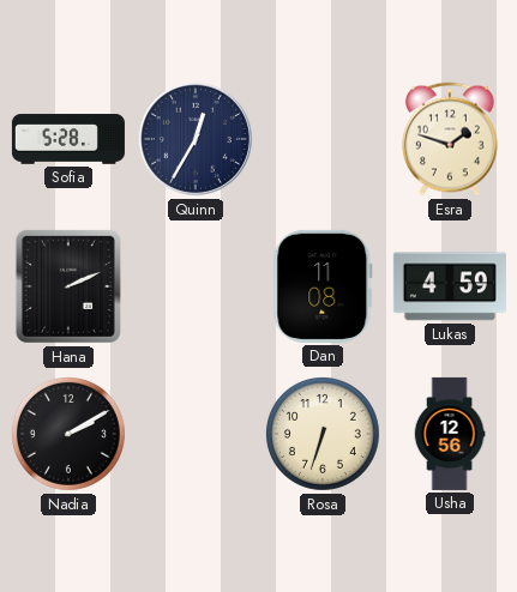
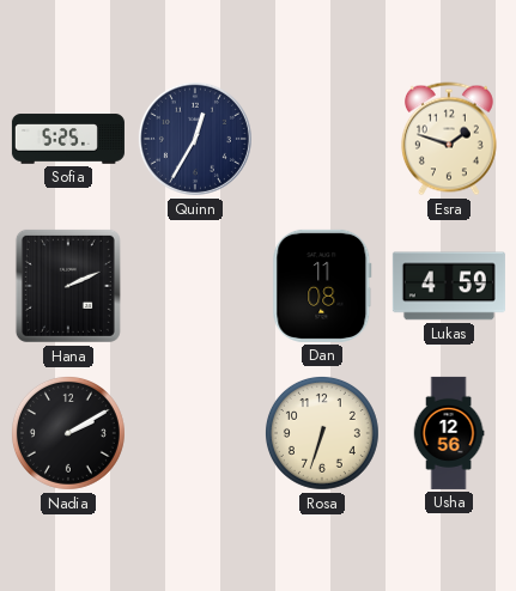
Sofia: 5:28 -> 5:25 (68, 139)
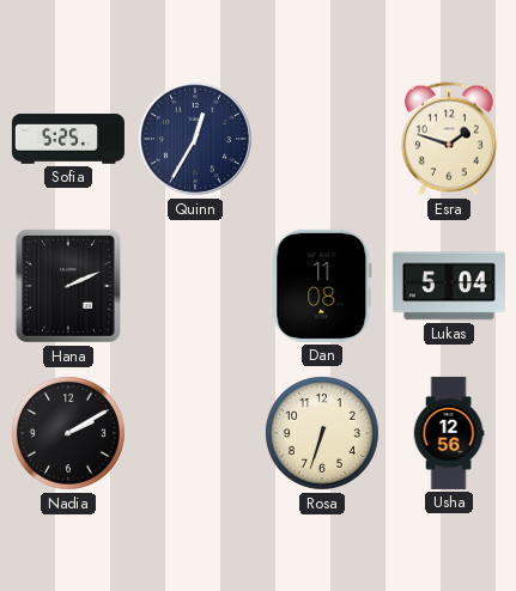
Lukas: 4:59 -> 5:04 (449, 286)
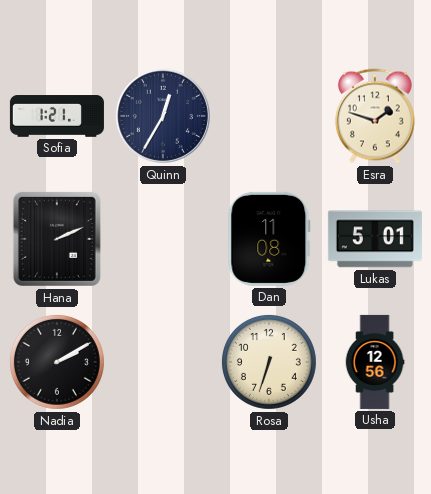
Sofia: 5:25 -> 1:21 (57, 116)
Lukas: 5:04 -> 5:01 (375, 239)
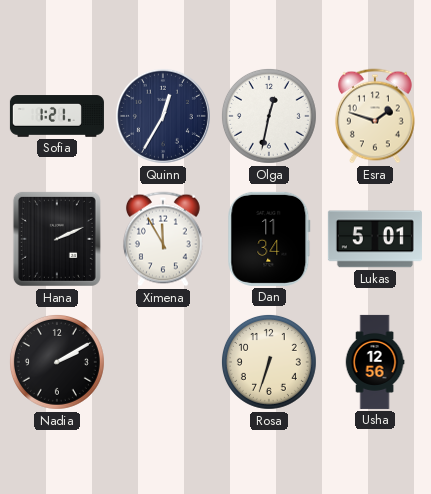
Olga: none -> 12:32 (269, 116)
Ximena: none -> 11:55 (163, 239)
Dan: 11:08 -> 11:34 (269, 239)
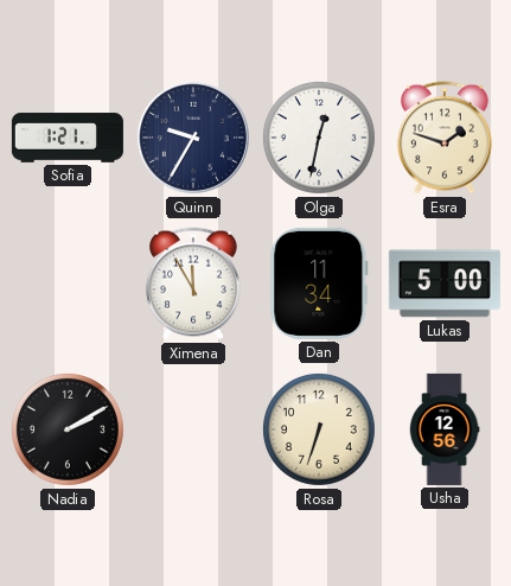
Quinn: 12:35 -> 9:35 (193, 138)
Hana: 2:11 -> none (57, 239)
Lukas: 5:01 -> 5:00 (445, 284)
